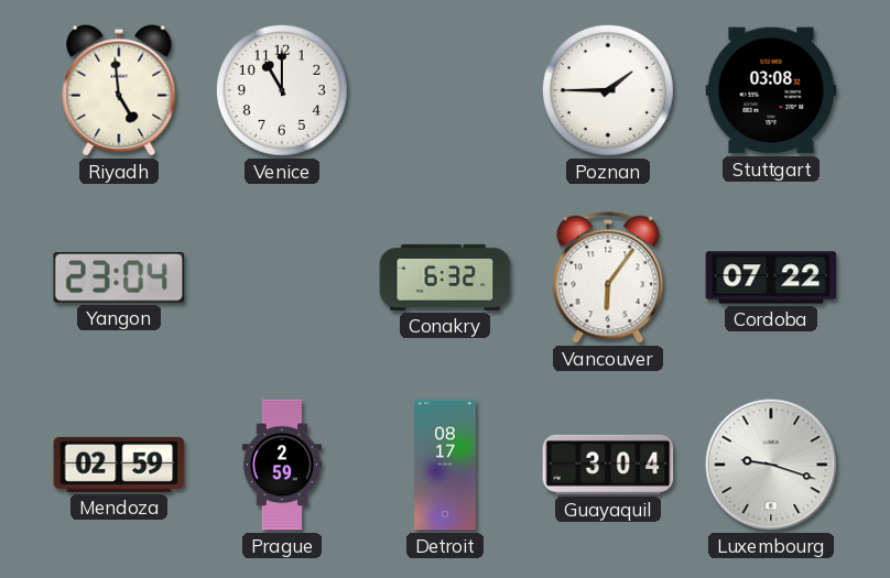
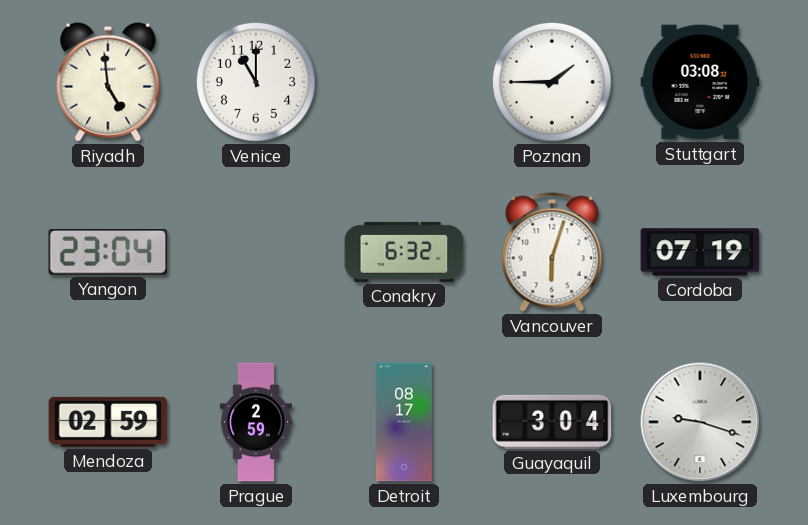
Vancouver: 6:06 -> 6:03 (552, 252)
Cordoba: 07:22 -> 07:19 (700, 252)
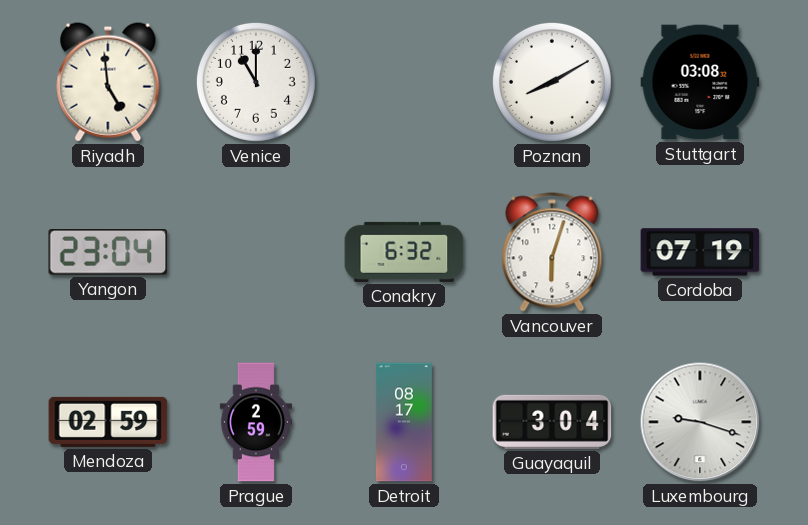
Poznan: 1:45 -> 8:10 (552, 82)
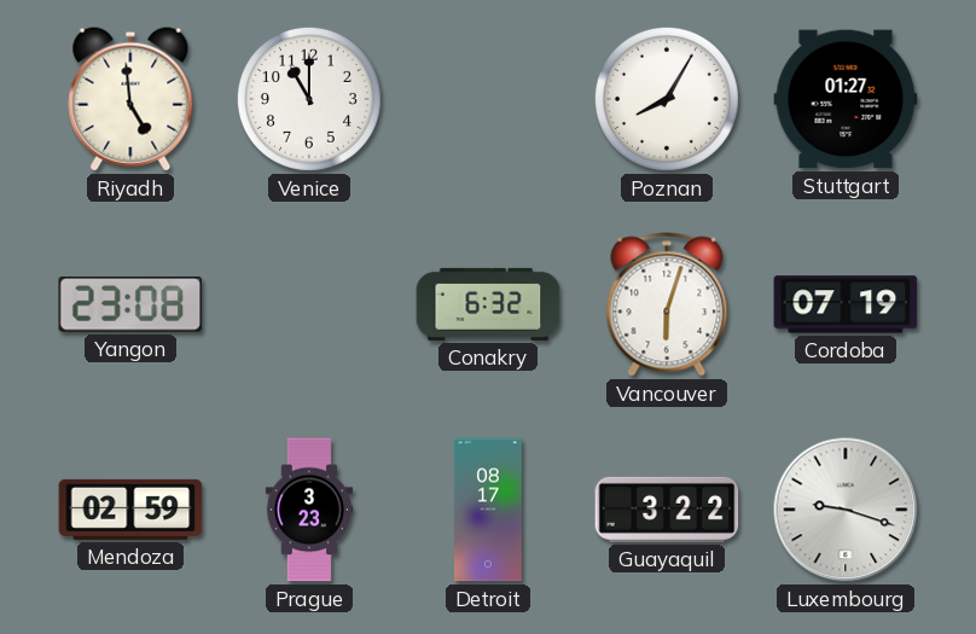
Poznan: 8:10 -> 8:05 (667, 99)
Stuttgart: 03:08 -> 01:27 (846, 99)
Yangon: 23:04 -> 23:08 (130, 306)
Prague: 2:59 -> 3:23 (309, 510)
Guayaquil: 3:04 -> 3:22 (667, 510)
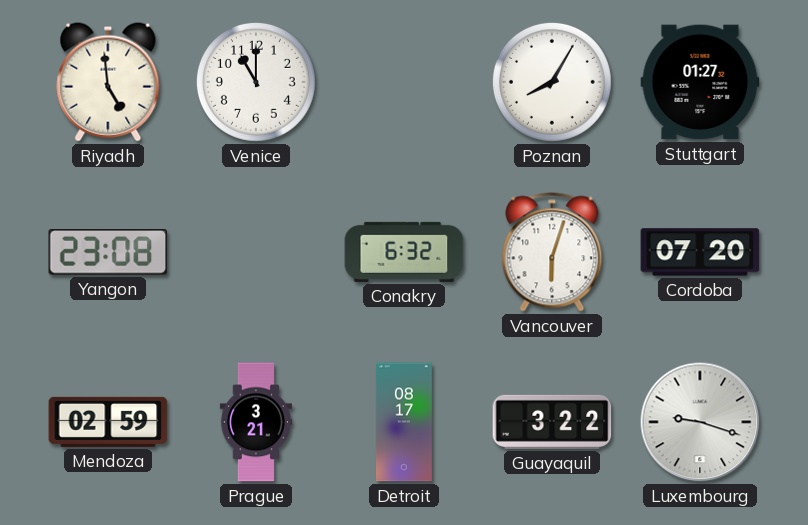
Cordoba: 07:19 -> 07:20 (700, 252)
Prague: 3:23 -> 3:21 (256, 422)
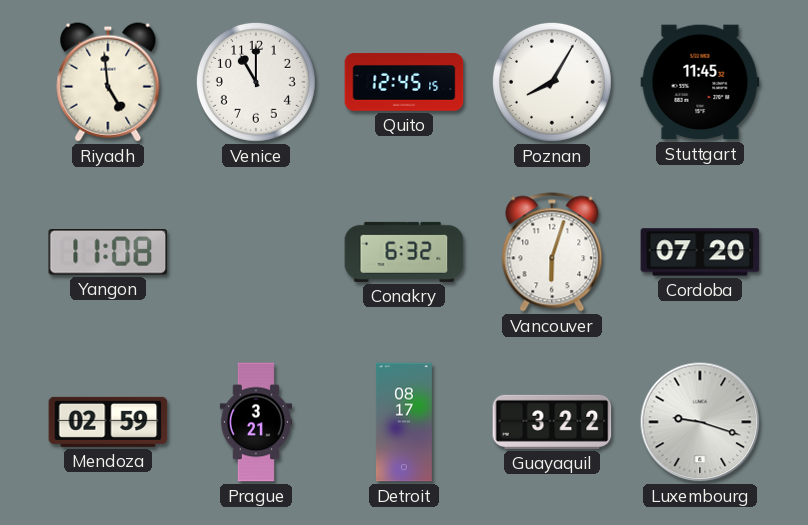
Quito: none -> 12:45 (404, 82)
Stuttgart: 01:27 -> 11:45 (700, 82)
Yangon: 23:08 -> 11:08 (108, 253)
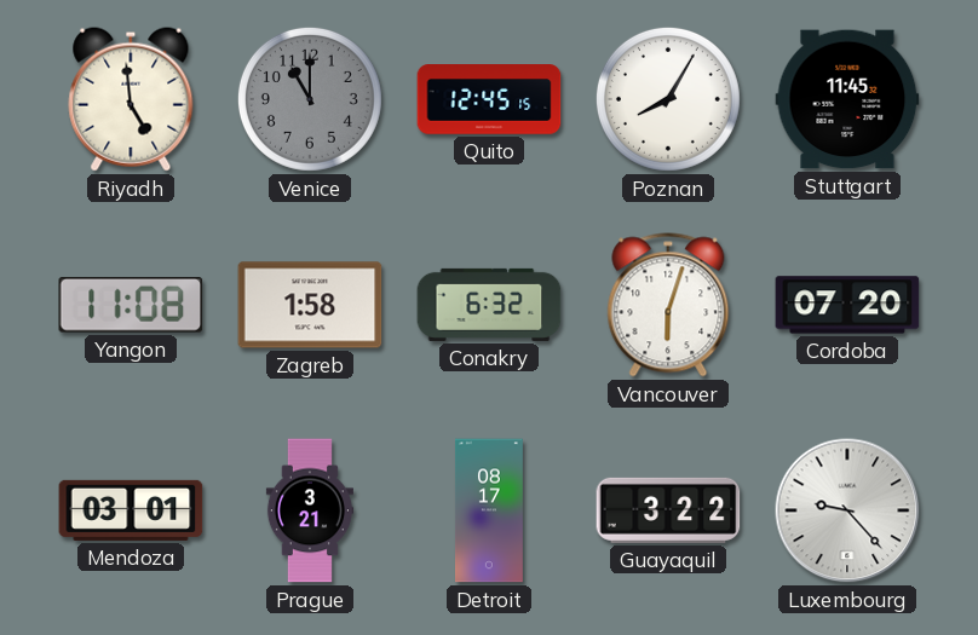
Venice dial: white -> grey (310, 99)
Zagreb: none -> 1:58 (310, 305)
Mendoza: 02:59 -> 03:01 (131, 510)
Luxembourg: 9:18 -> 9:23 (847, 510)
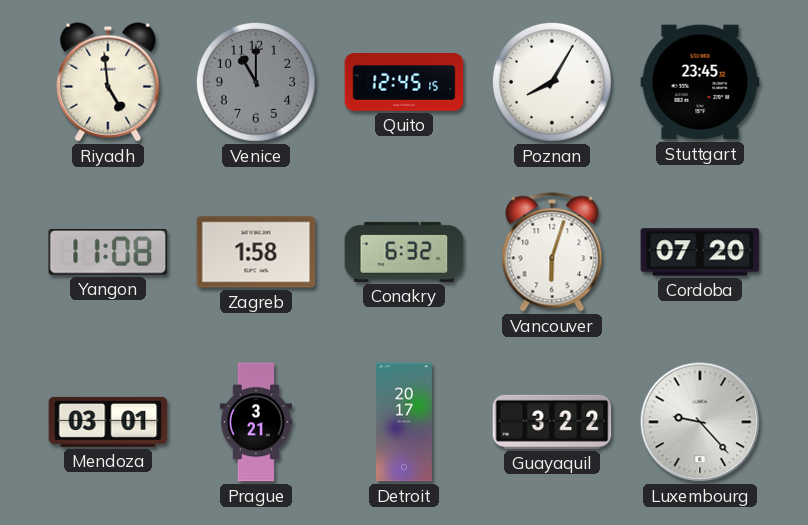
Stuttgart: 11:45 -> 23:45 (700, 82)
Detroit: 08:17 -> 20:17 (404, 422)
